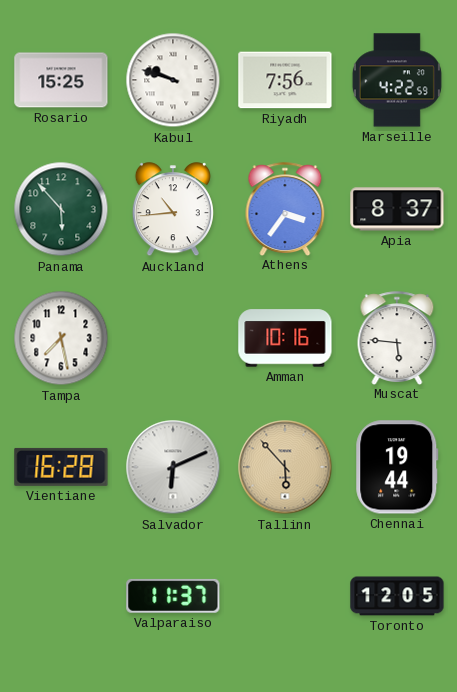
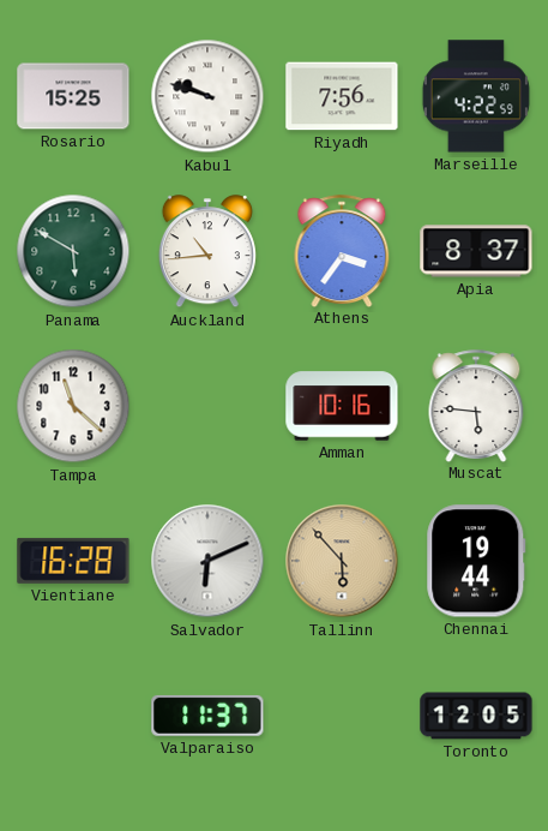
Panama: 5:53 -> 5:50 (73, 251)
Tampa: 7:28 -> 11:22 (73, 406)
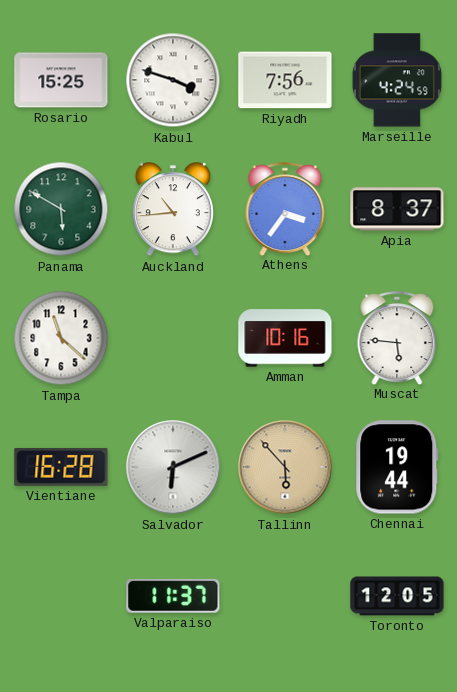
Kabul: 9:48 -> 3:48 (173, 80)
Marseille: 4:22 -> 4:24 (397, 80)
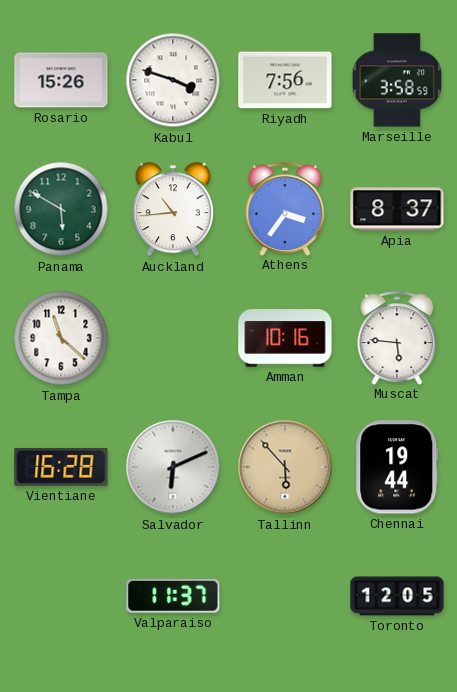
Rosario: 15:25 -> 15:26 (61, 80)
Marseille: 4:24 -> 3:58 (397, 80)
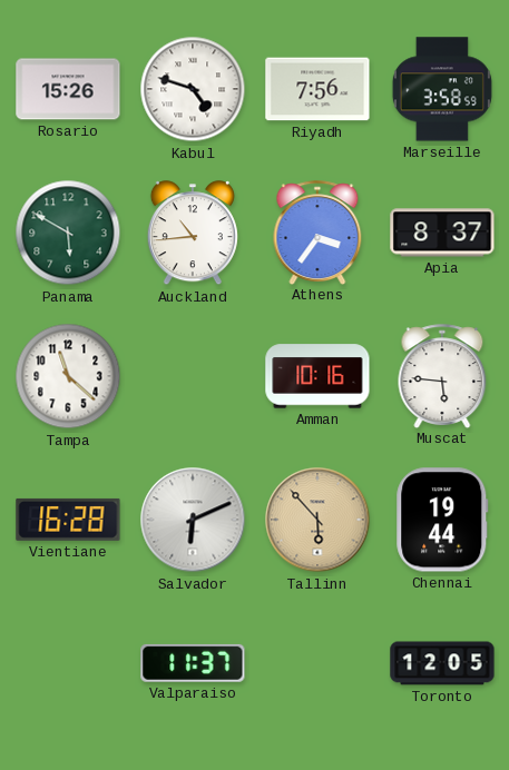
Kabul: 3:48 -> 4:48 (193, 89)
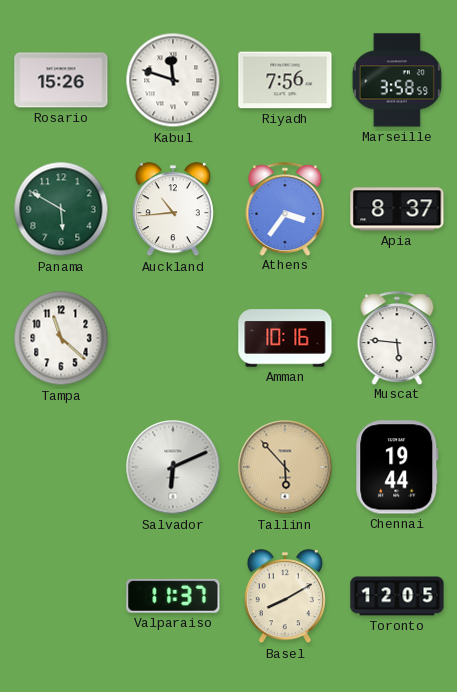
Kabul: 4:48 -> 11:48 (173, 80)
Vientiane: 16:28 -> none (68, 520)
Basel: none -> 8:10 (285, 597)
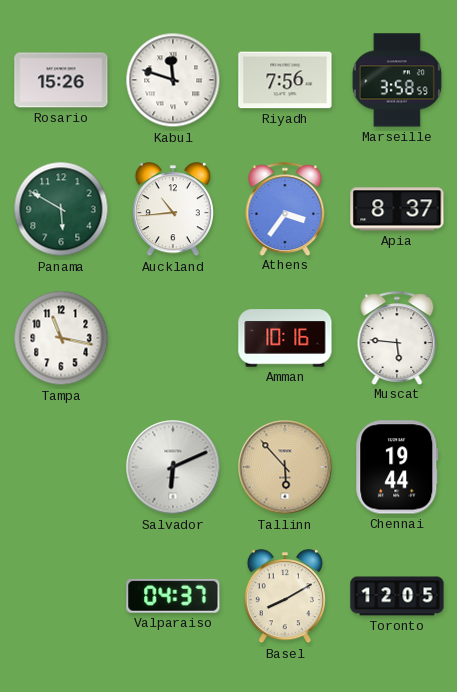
Tampa: 11:22 -> 11:17 (61, 338)
Valparaiso: 11:37 -> 04:37 (173, 596)
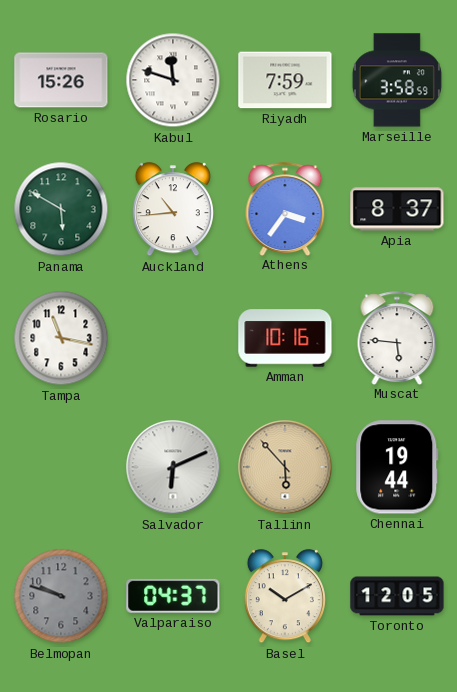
Riyadh: 7:56 -> 7:59 (285, 80)
Belmopan: none -> 9:48 (61, 596)
Basel: 8:10 -> 10:10 (285, 597)
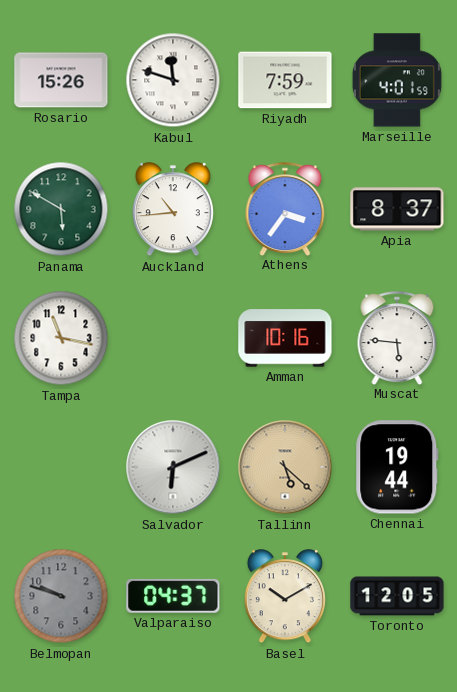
Marseille: 3:58 -> 4:01 (397, 80)
Tallinn: 5:53 -> 5:22 (285, 467)
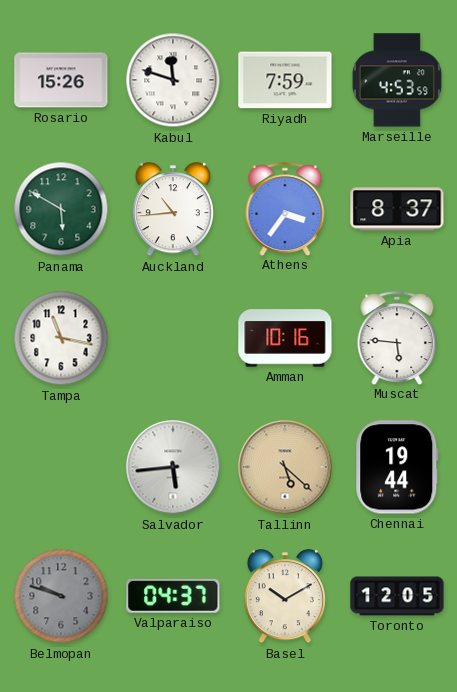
Marseille: 4:01 -> 4:53 (397, 80)
Salvador: 6:11 -> 5:44 (173, 467)
